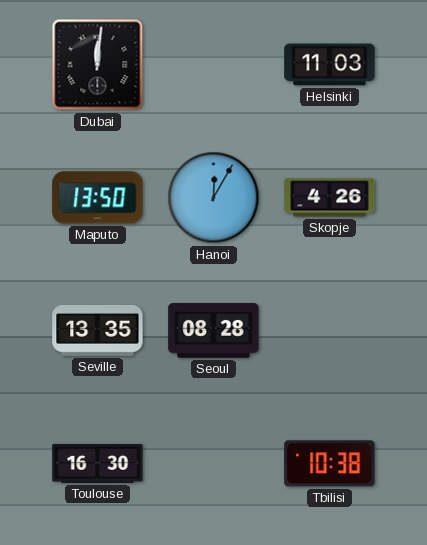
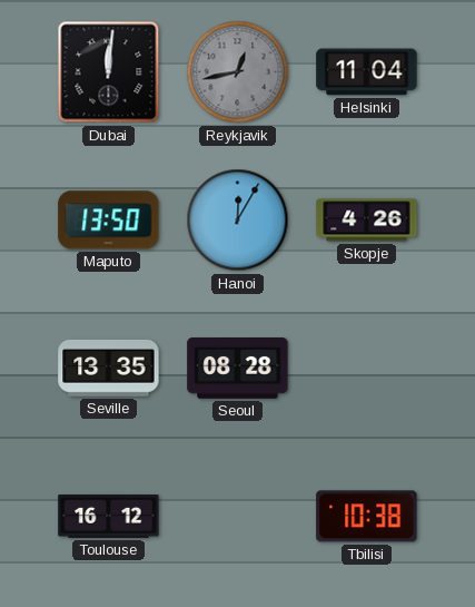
Reykjavik: none -> 12:43 (238, 72)
Helsinki: 11:03 -> 11:04 (367, 72)
Toulouse: 16:30 -> 16:12 (109, 516)
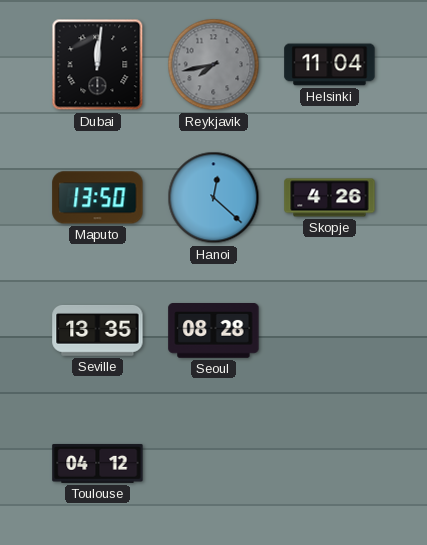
Reykjavik: 12:43 -> 7:43 (214, 65)
Hanoi: 12:05 -> 12:22 (214, 198)
Toulouse: 16:12 -> 04:12 (98, 463)
Tbilisi: 10:38 -> none (367, 517)
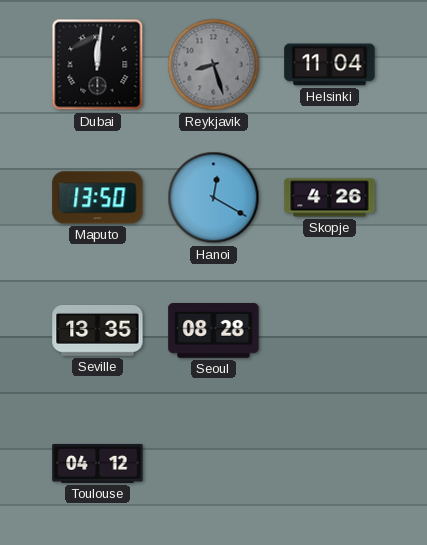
Reykjavik: 7:43 -> 8:27 (214, 65)
Hanoi: 12:22 -> 12:20 (214, 198)
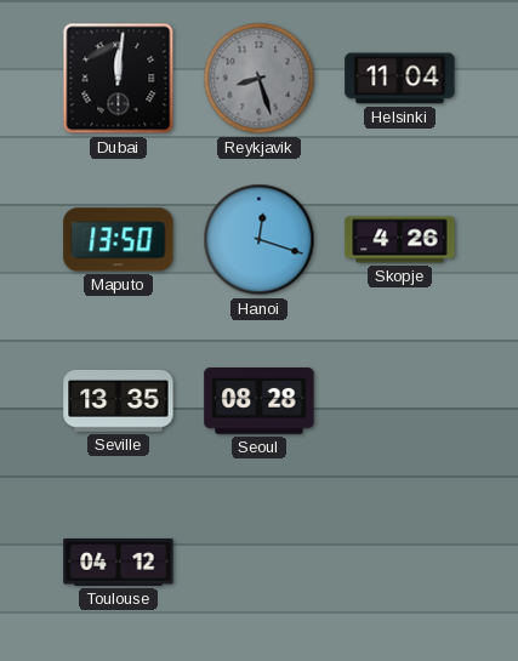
Hanoi: 12:20 -> 12:18 (260, 240)
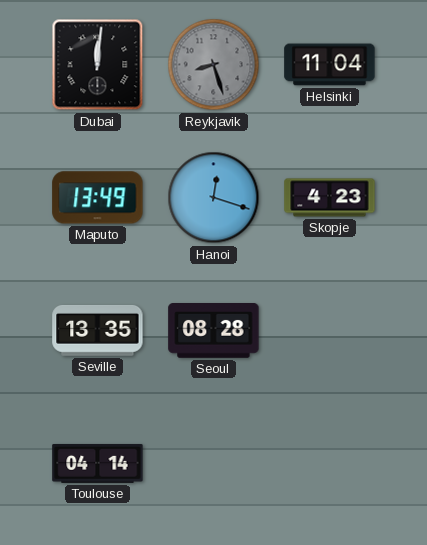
Maputo: 13:50 -> 13:49 (98, 198)
Skopje: 4:26 -> 4:23 (330, 198)
Toulouse: 04:12 -> 04:14 (98, 463)
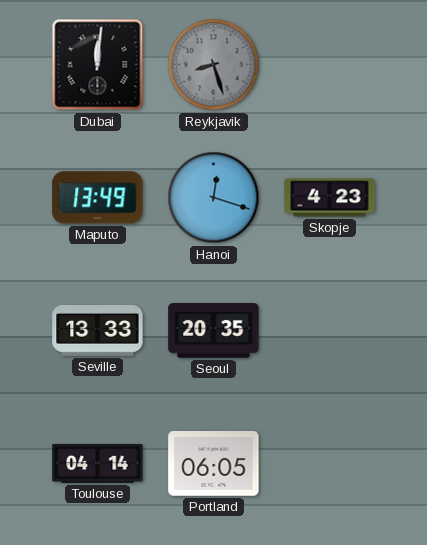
Helsinki: 11:04 -> none (330, 65)
Seville: 13:35 -> 13:33 (98, 330)
Seoul: 08:28 -> 20:35 (214, 331)
Portland: none -> 06:05 (214, 464)
